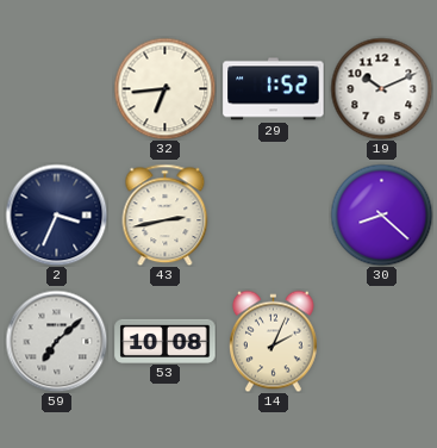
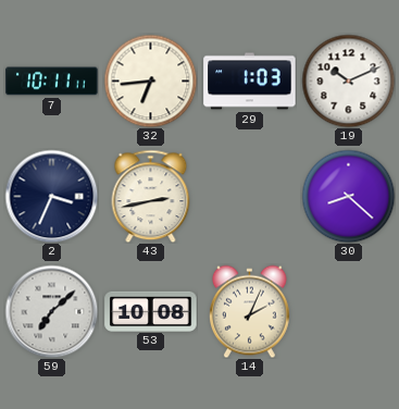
7: none -> 10:11 (52, 82)
29: 1:52 -> 1:03 (250, 82)
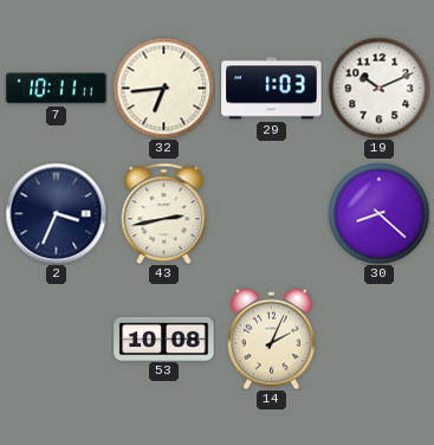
59: 7:08 -> none (51, 311)
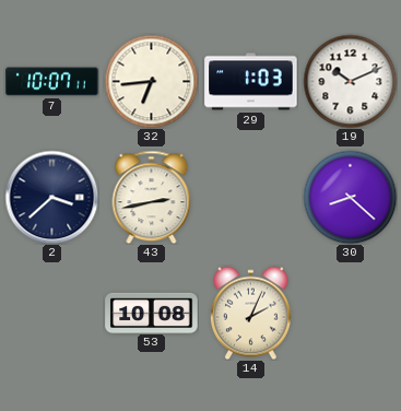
7: 10:11 -> 10:07 (52, 82)
2: 3:34 -> 3:38 (51, 197)
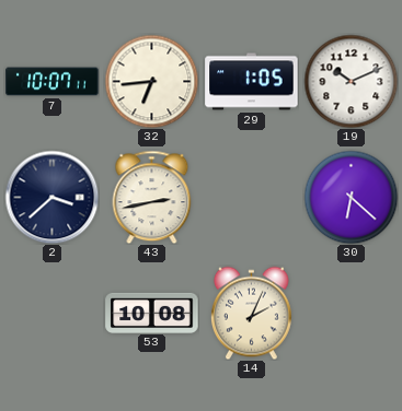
29: 1:03 -> 1:05 (252, 82)
30: 8:22 -> 6:22 (351, 197)
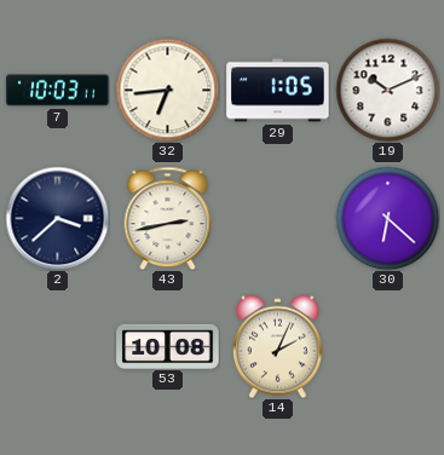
7: 10:07 -> 10:03 (58, 91)
